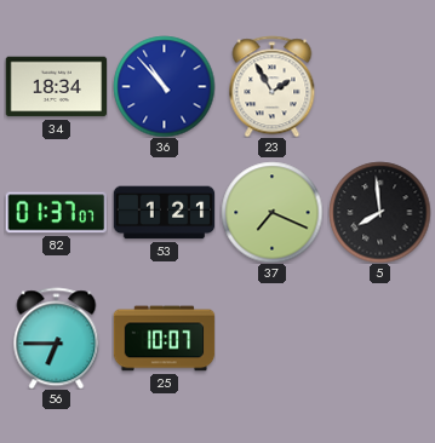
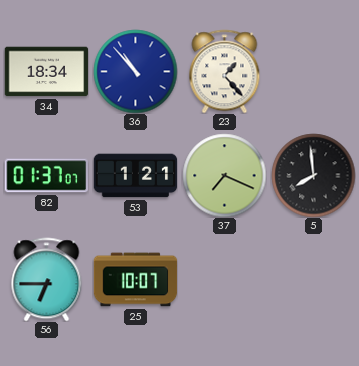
23: 1:55 -> 1:23 (225, 71)
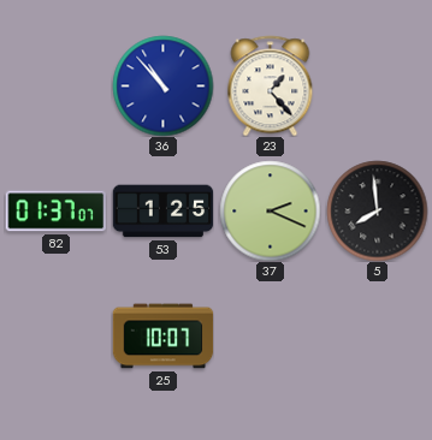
34: 18:34 -> none (46, 72)
53: 1:21 -> 1:25 (162, 212)
37: 7:19 -> 2:19 (270, 210)
56: 6:45 -> none (47, 279)
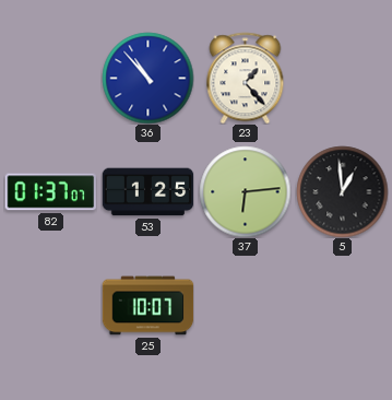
37: 2:19 -> 6:14 (245, 191)
5: 7:59 -> 12:59 (342, 191)
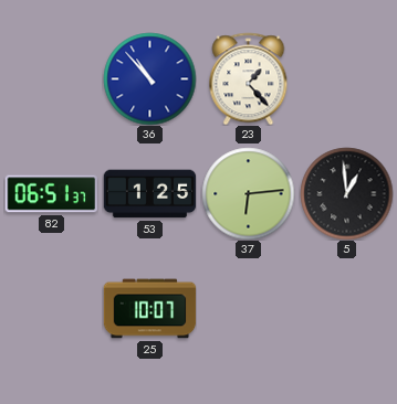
82: 01:37 -> 06:51 (51, 194)
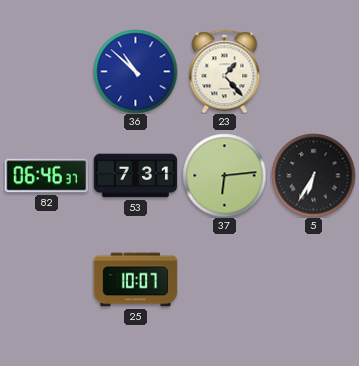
36: 10:53 -> 10:52 (135, 71)
82: 06:51 -> 06:46 (46, 176)
53: 1:25 -> 7:31 (135, 176)
5: 12:59 -> 6:35 (313, 175)
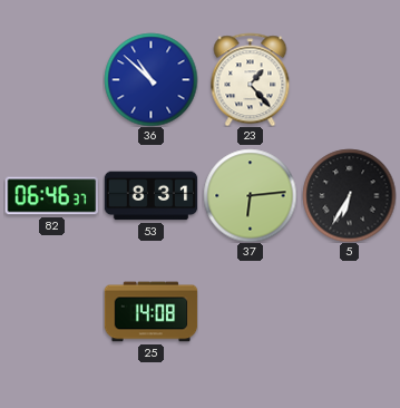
53: 7:31 -> 8:31 (150, 196)
25: 10:07 -> 14:08 (150, 312)
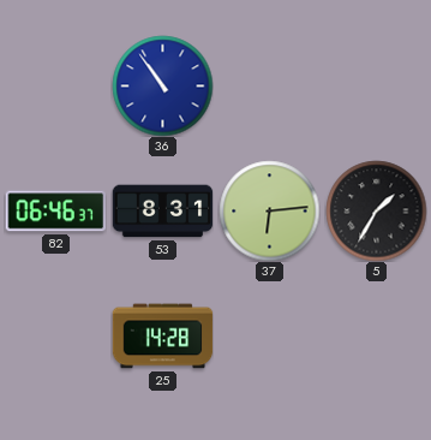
36: 10:52 -> 10:54 (162, 85)
23: 1:23 -> none (251, 79)
5: 6:35 -> 1:35 (376, 210)
25: 14:08 -> 14:28 (162, 337)
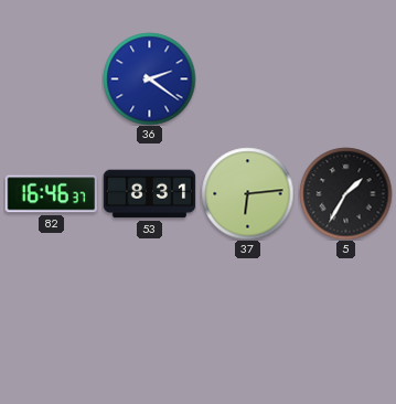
36: 10:54 -> 2:21 (149, 78)
82: 06:46 -> 16:46 (51, 194)
25: 14:28 -> none (162, 337)
